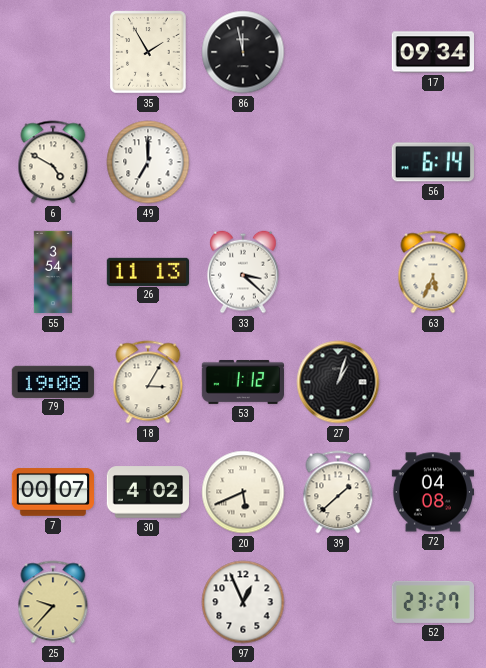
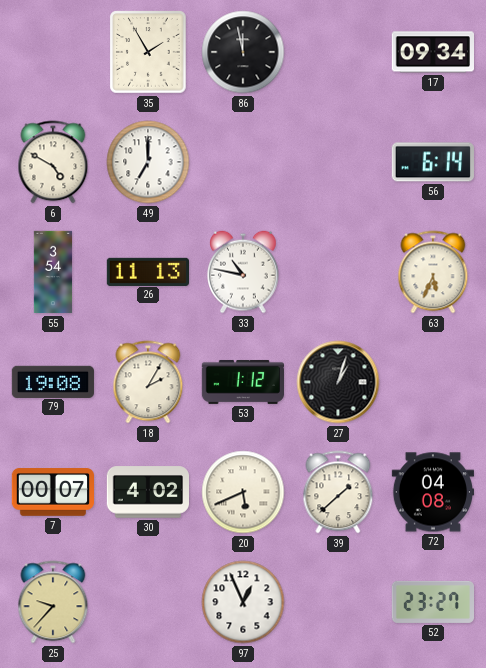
33: 3:22 -> 10:47 (243, 272)
18: 3:05 -> 2:05 (148, 382)
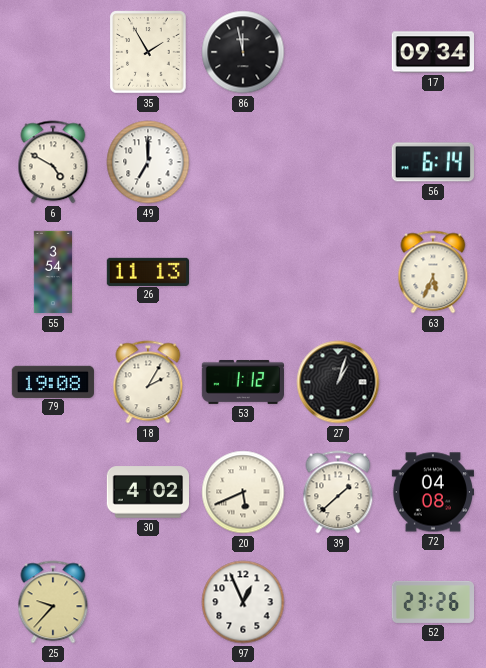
33: 10:47 -> none (243, 272)
7: 00:07 -> none (52, 492)
52: 23:27 -> 23:26 (432, 602)
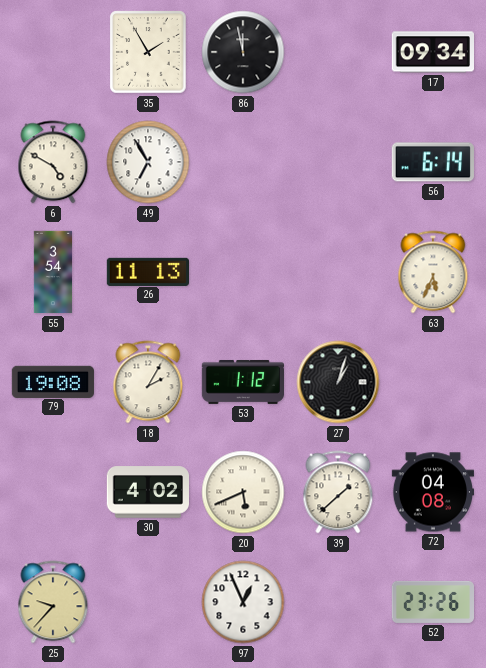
49: 7:00 -> 6:55 (148, 162)
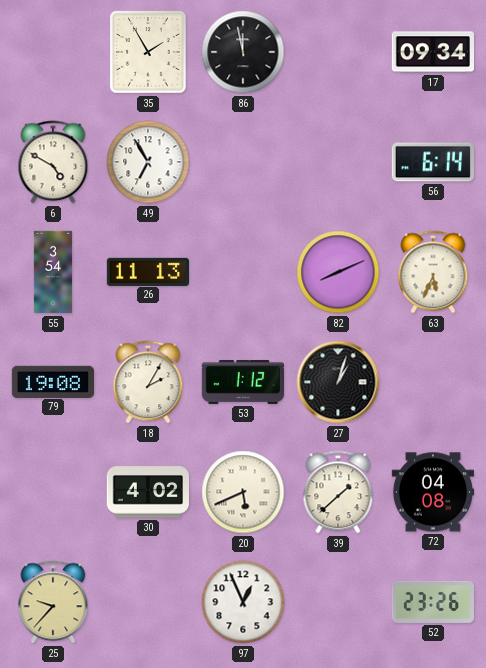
82: none -> 8:11 (338, 272)
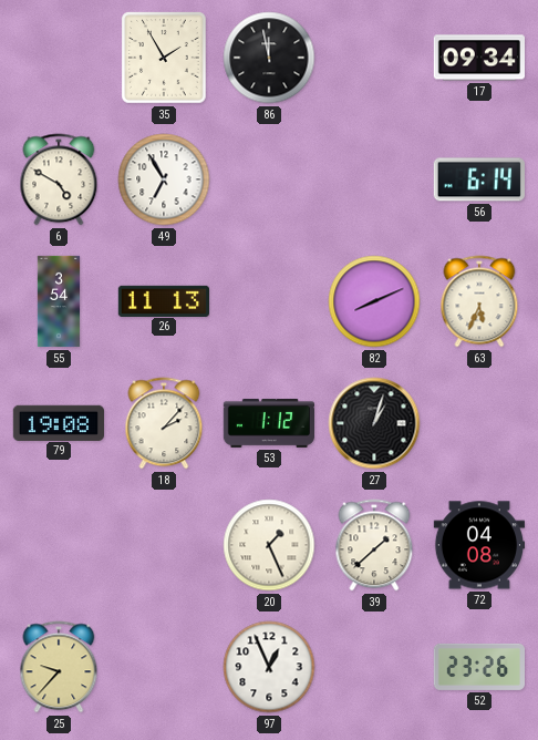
18: 2:05 -> 2:07 (164, 423)
30: 4:02 -> none (147, 492)
20: 5:41 -> 1:26 (269, 545)
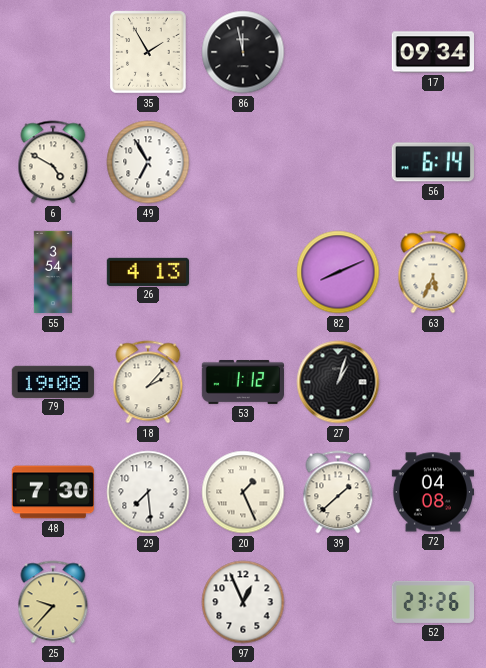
26: 11:13 -> 4:13 (147, 271)
48: none -> 7:30 (52, 492)
29: none -> 7:29 (148, 492)
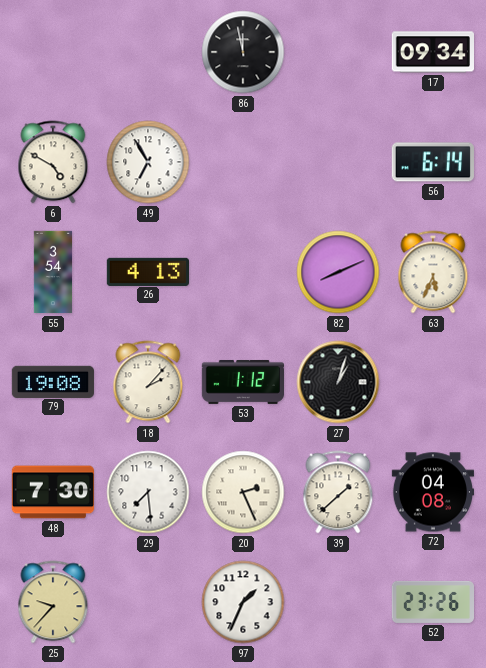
35: 1:55 -> none (148, 52)
20: 1:26 -> 2:26 (243, 492)
97: 12:56 -> 1:34 (243, 602)
